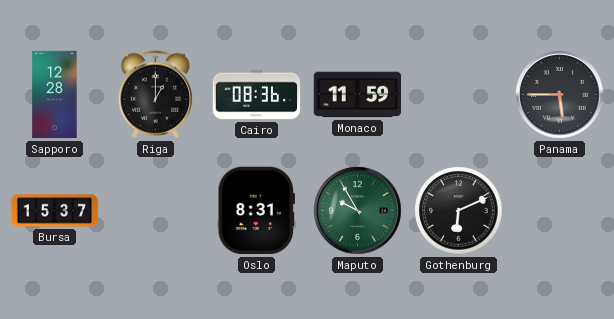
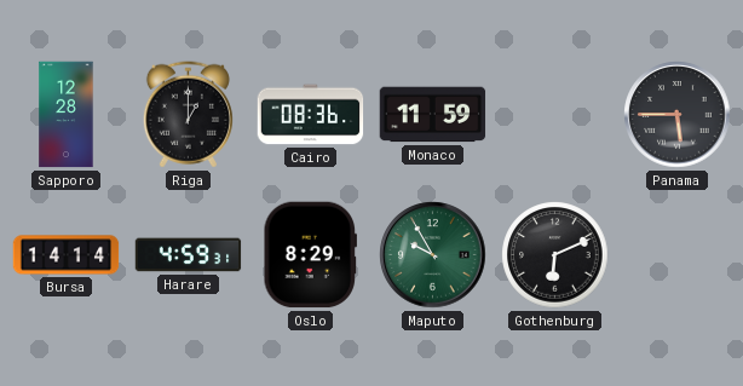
Bursa: 15:37 -> 14:14 (67, 255)
Harare: none -> 4:59 (189, 255)
Oslo: 8:31 -> 8:29 (310, 255)
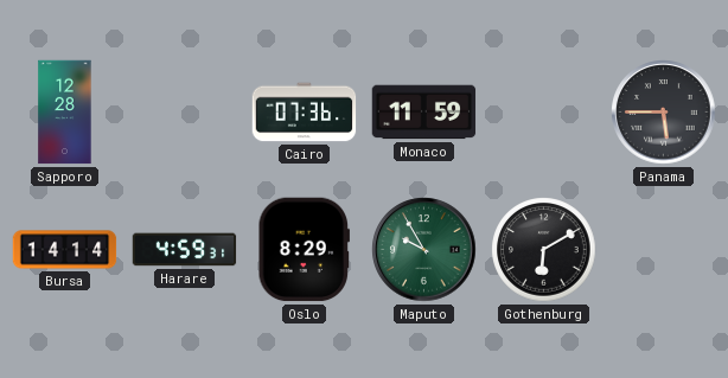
Riga: 1:00 -> none (188, 115)
Cairo: 08:36 -> 07:36 (305, 113)
Gothenburg: 6:11 -> 6:10 (544, 250)
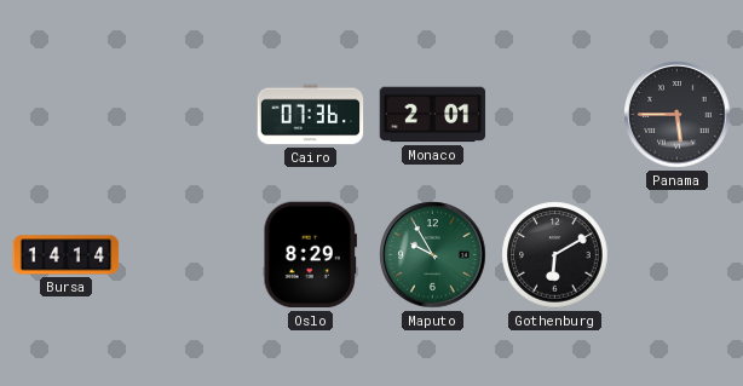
Sapporo: 12:28 -> none (65, 113)
Monaco: 11:59 -> 2:01 (433, 115)
Harare: 4:59 -> none (185, 250)
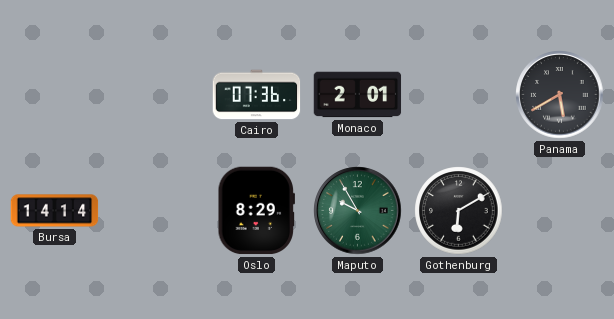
Panama: 5:45 -> 5:40 (560, 95)
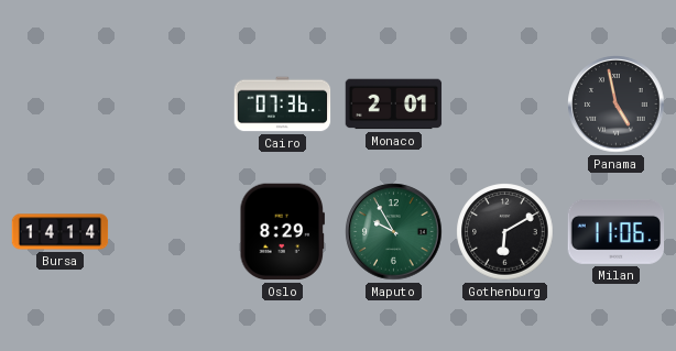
Panama: 5:40 -> 4:58 (617, 105)
Milan: none -> 11:06 (617, 231)
